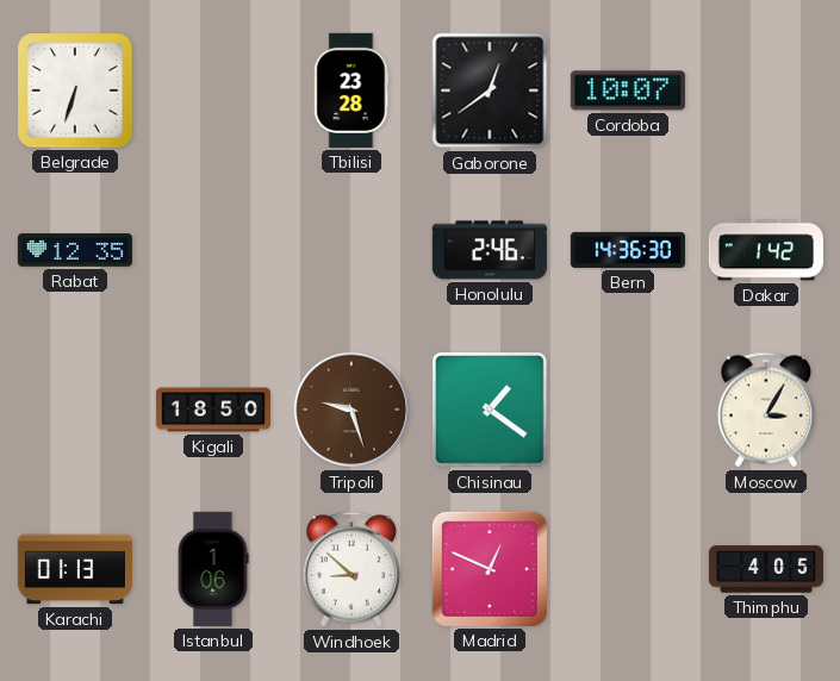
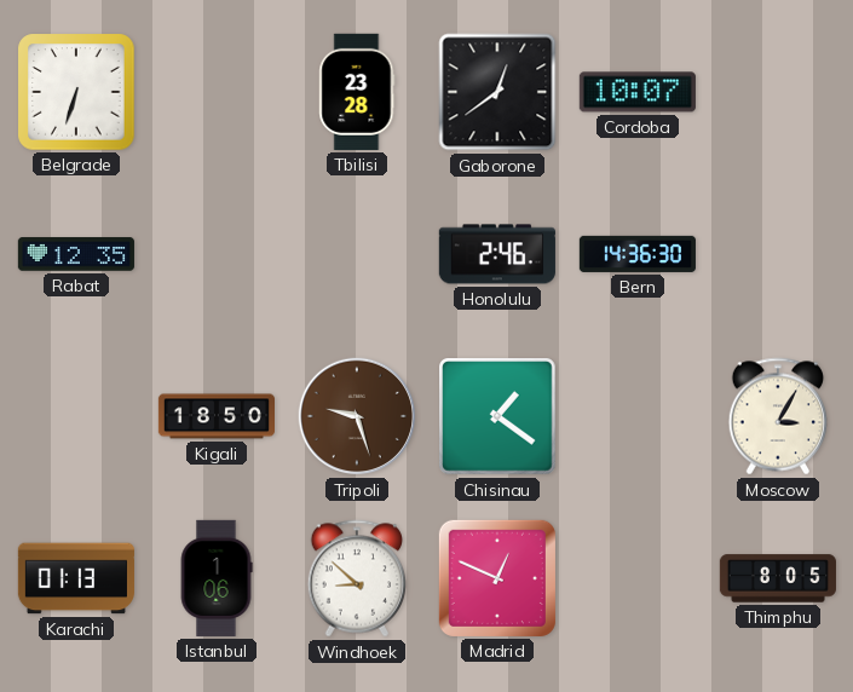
Dakar: 1:42 -> none (766, 250)
Thimphu: 4:05 -> 8:05 (778, 578)
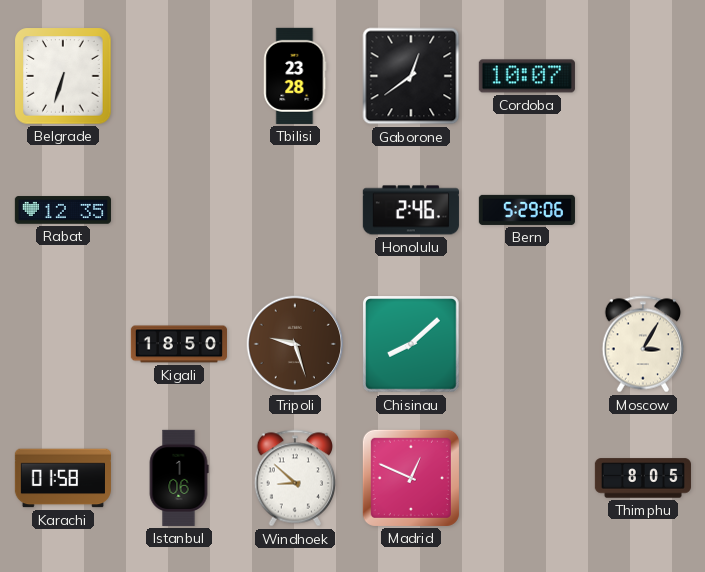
Bern: 14:36 -> 5:29 (527, 210)
Chisinau: 1:21 -> 8:08 (411, 344)
Karachi: 01:13 -> 01:58 (63, 478)
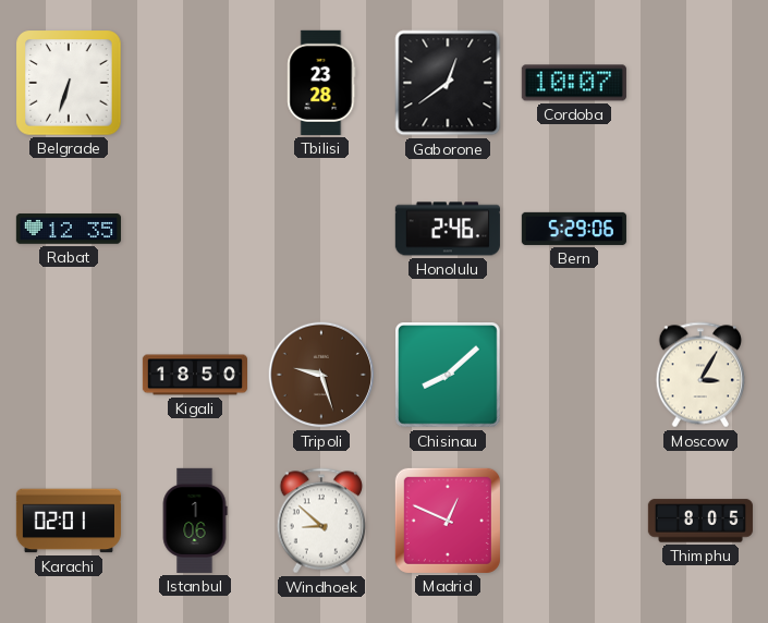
Karachi: 01:58 -> 02:01 (69, 521)
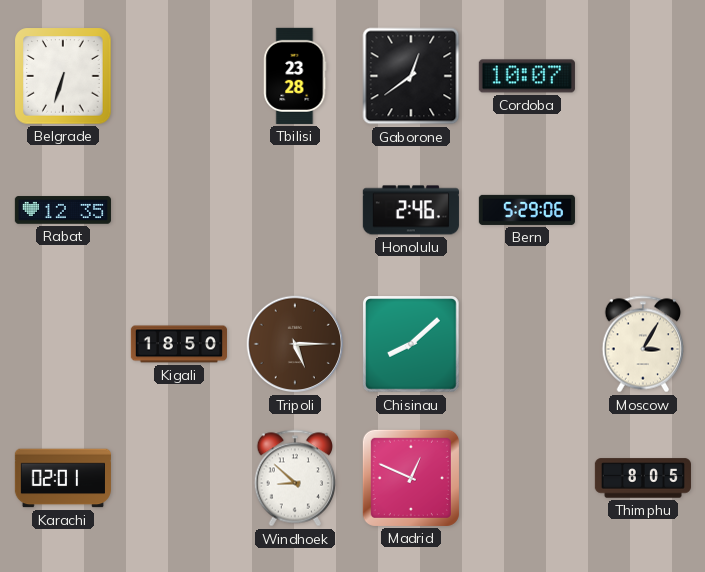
Tripoli: 9:27 -> 5:15 (295, 344)
Istanbul: 1:06 -> none (195, 521)
